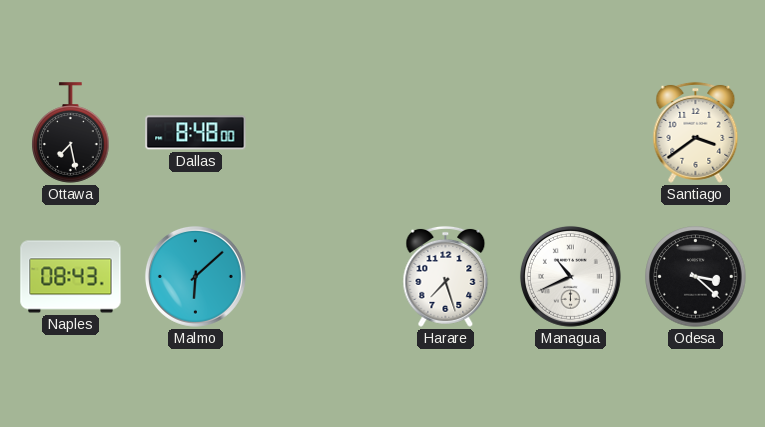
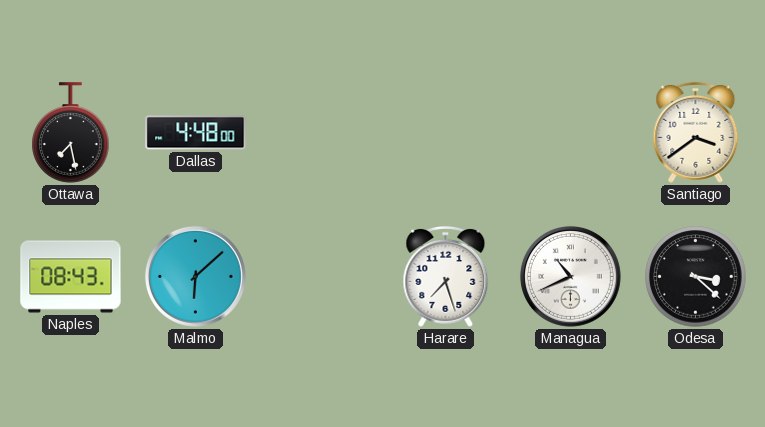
Dallas: 8:48 -> 4:48 (196, 133)
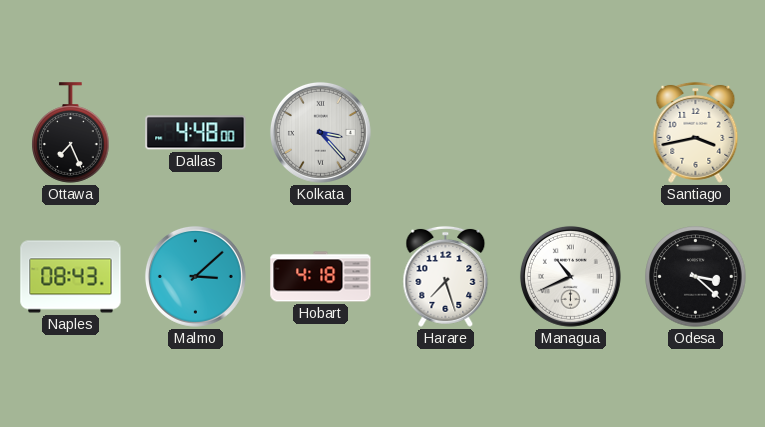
Ottawa: 7:28 -> 7:26 (71, 133)
Kolkata: none -> 3:23 (320, 132)
Santiago: 3:39 -> 3:43 (696, 132)
Malmo: 6:08 -> 3:08 (195, 276)
Hobart: none -> 4:18 (321, 277)
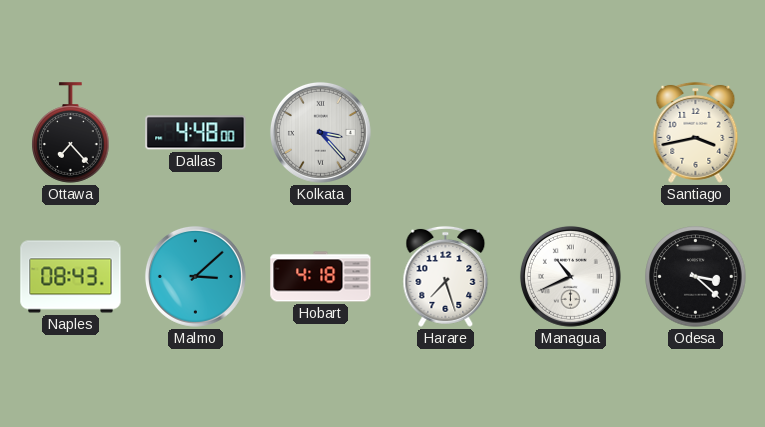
Ottawa: 7:26 -> 7:23 (71, 133)
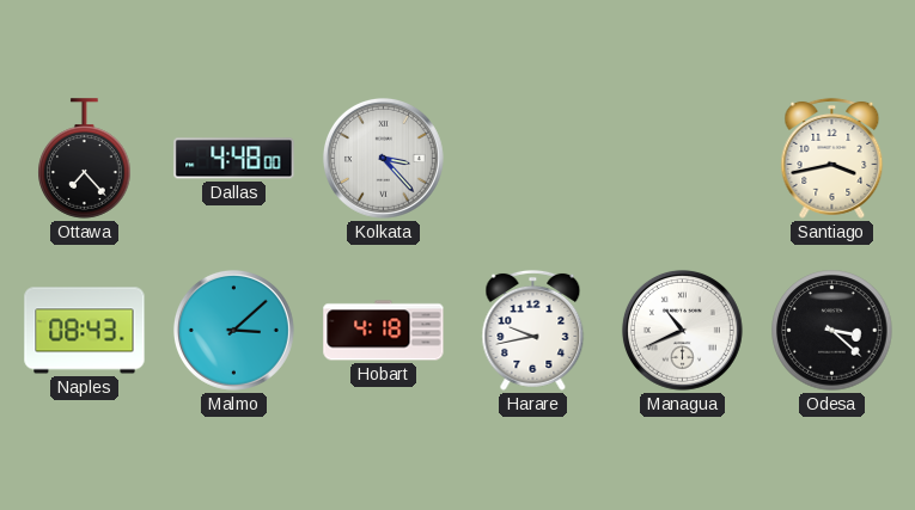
Harare: 7:27 -> 9:43 (533, 330)
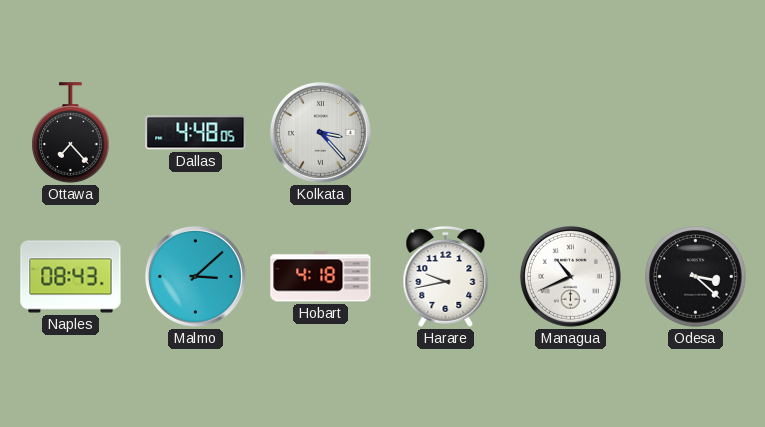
Dallas: 4:48:00 -> 4:48:05 (196, 133)
Santiago: 3:43 -> none (832, 158)
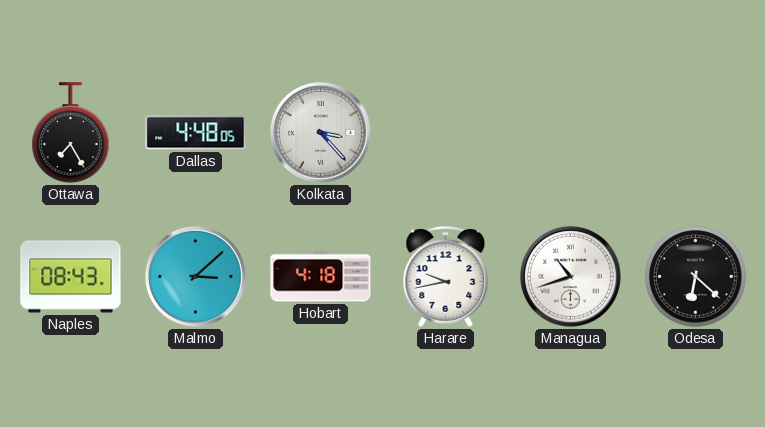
Ottawa: 7:23 -> 7:25 (71, 133)
Managua: 10:41 -> 10:42 (570, 276)
Odesa: 3:22 -> 6:22 (696, 277)
